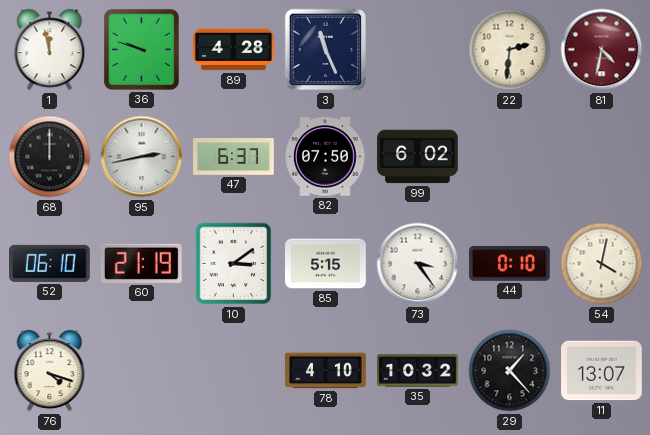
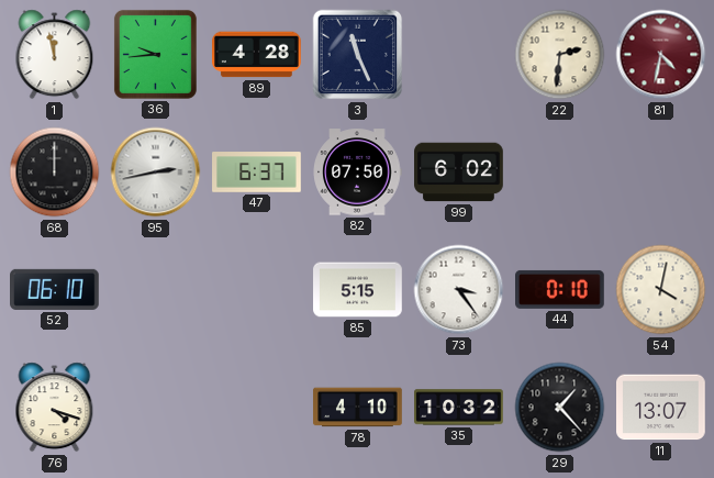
36: 9:48 -> 9:44 (155, 54)
60: 21:19 -> none (141, 263)
10: 3:09 -> none (234, 264)
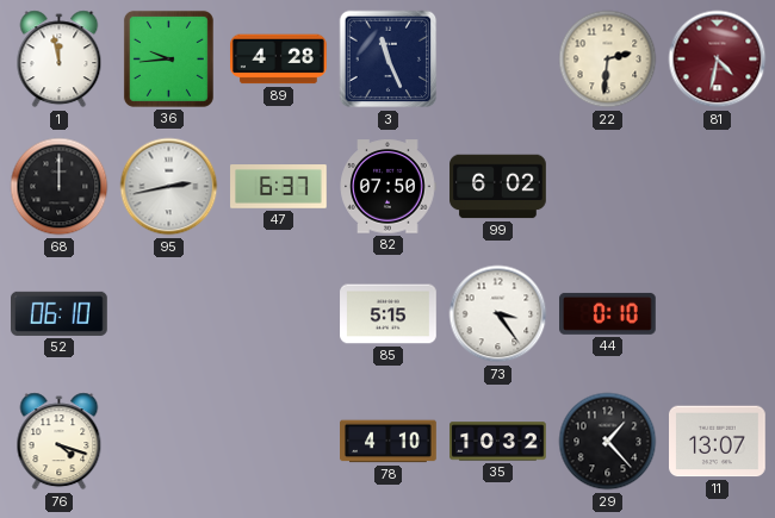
54: 4:02 -> none (661, 290)
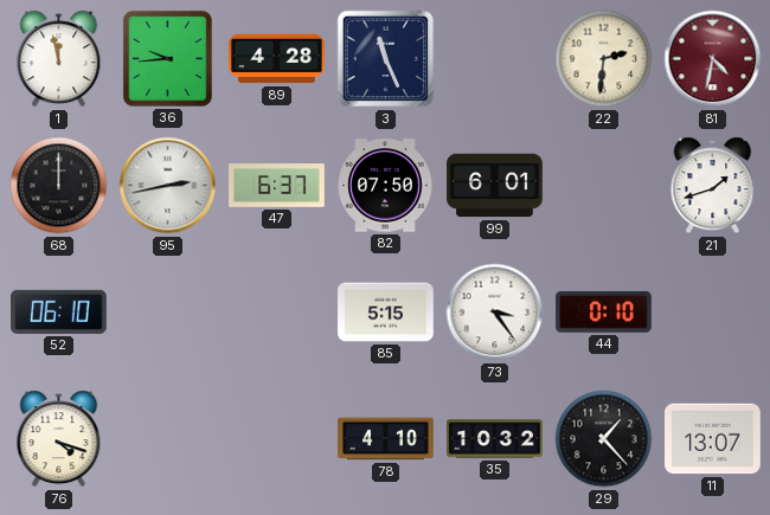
99: 6:02 -> 6:01 (495, 186)
21: none -> 1:42 (713, 186)
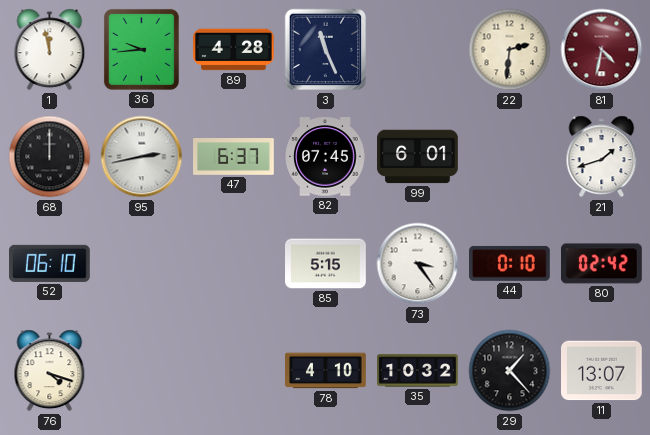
82: 07:50 -> 07:45 (325, 157)
80: none -> 02:42 (602, 264)
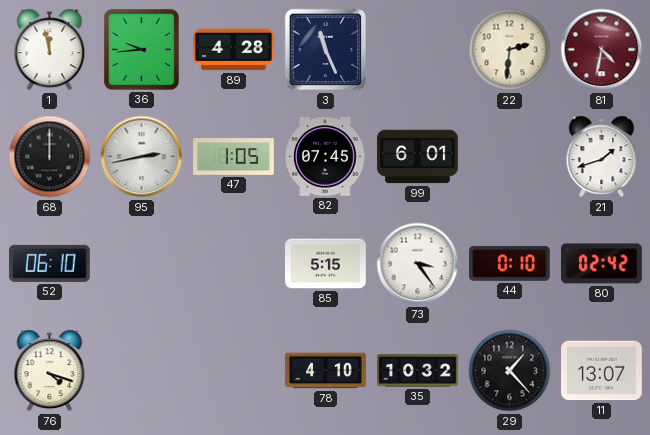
47: 6:37 -> 1:05 (234, 157)
